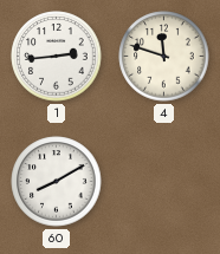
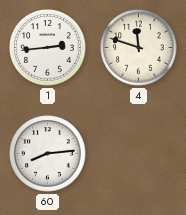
60: 8:10 -> 8:14 (48, 154)
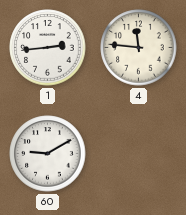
4: 11:48 -> 11:46 (139, 48)
60: 8:14 -> 9:10 (48, 154)
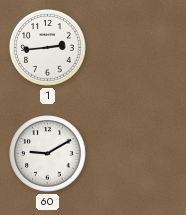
4: 11:46 -> none (139, 48)
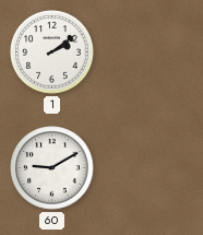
1: 2:44 -> 2:09 (52, 52)
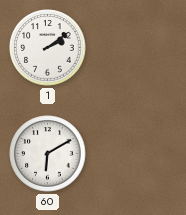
60: 9:10 -> 6:10 (48, 154)
